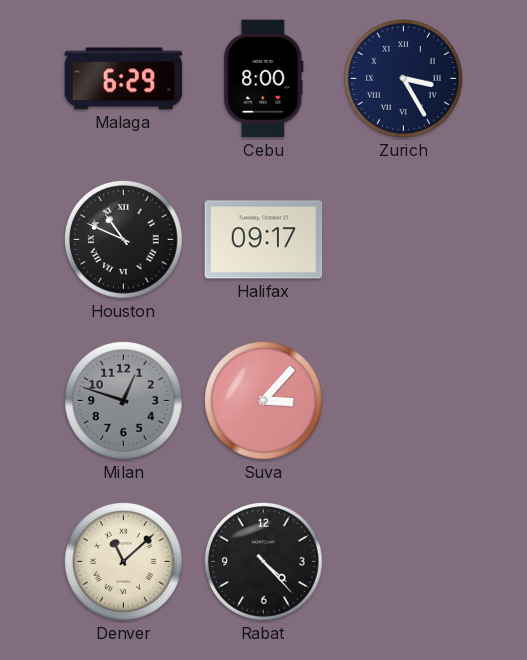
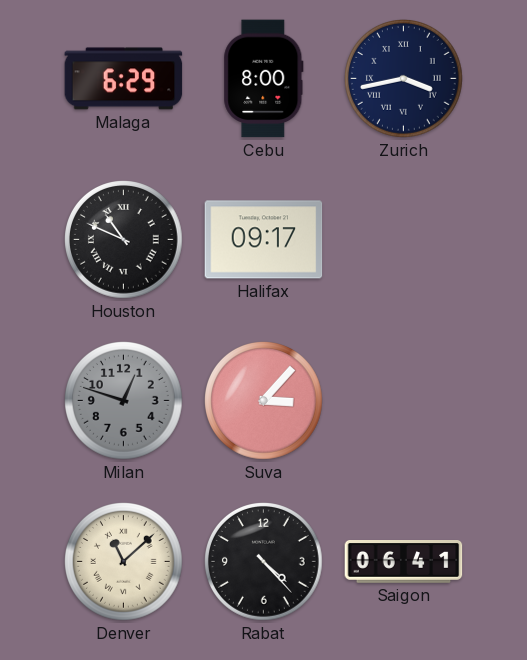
Zurich: 3:25 -> 3:43 (404, 79)
Saigon: none -> 06:41 (404, 562)
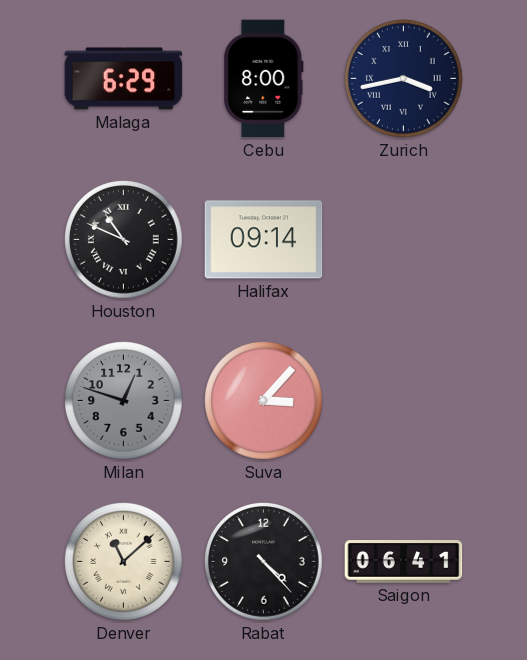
Halifax: 09:17 -> 09:14 (264, 240)
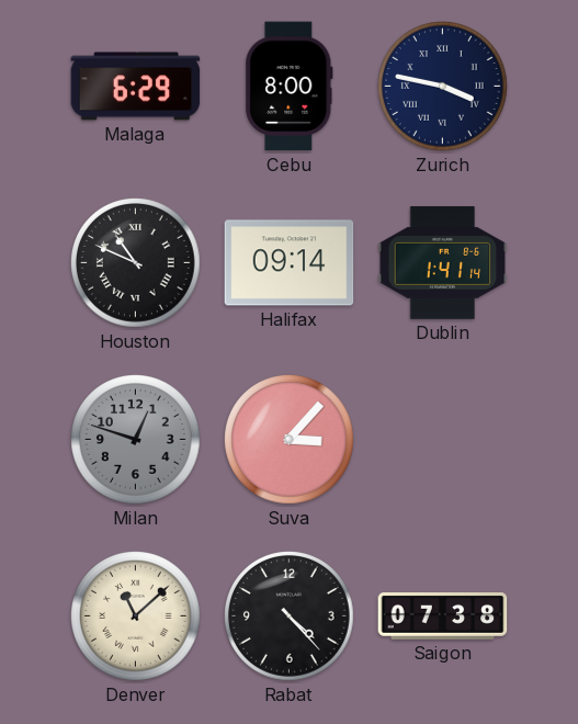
Zurich: 3:43 -> 3:47 (443, 87)
Dublin: none -> 1:41 (443, 263)
Saigon: 06:41 -> 07:38 (443, 616)
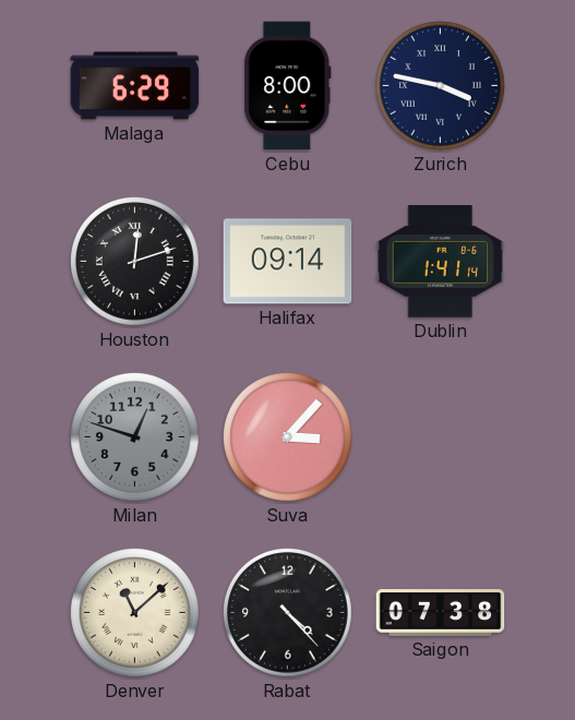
Houston: 10:49 -> 12:12 (135, 262)
